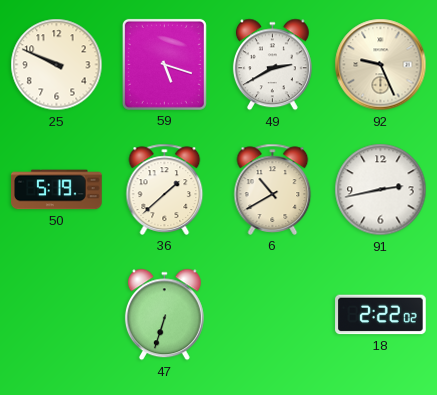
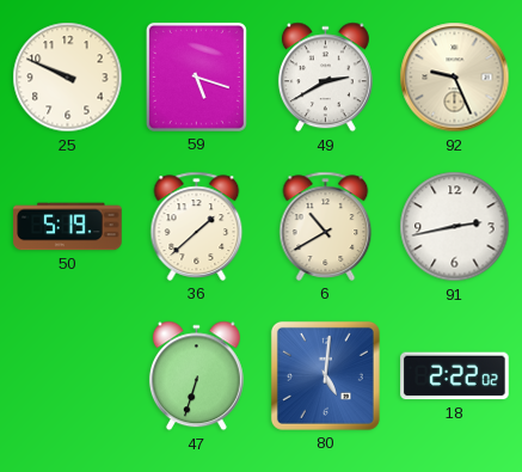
80: none -> 5:01 (325, 375)
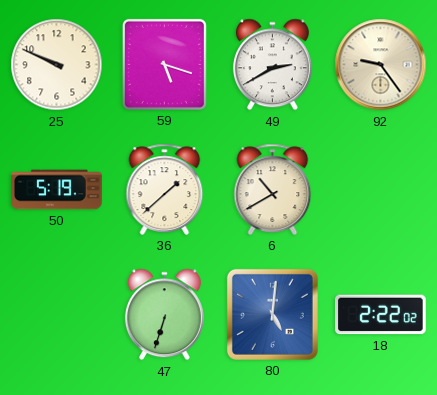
92: 9:26 -> 9:24 (381, 65)
91: 2:43 -> none (455, 227)
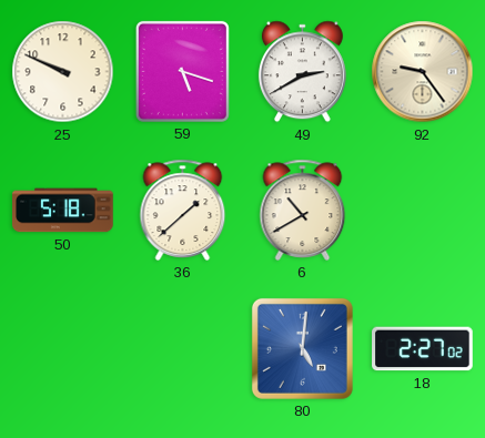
50: 5:19 -> 5:18 (63, 211)
47: 6:33 -> none (164, 315)
18: 2:22 -> 2:27 (423, 349)
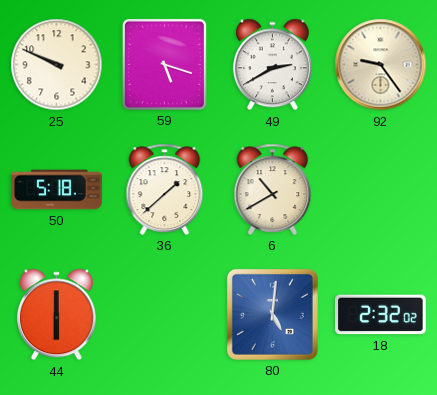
44: none -> 6:00 (56, 315)
18: 2:27 -> 2:32 (381, 315)
